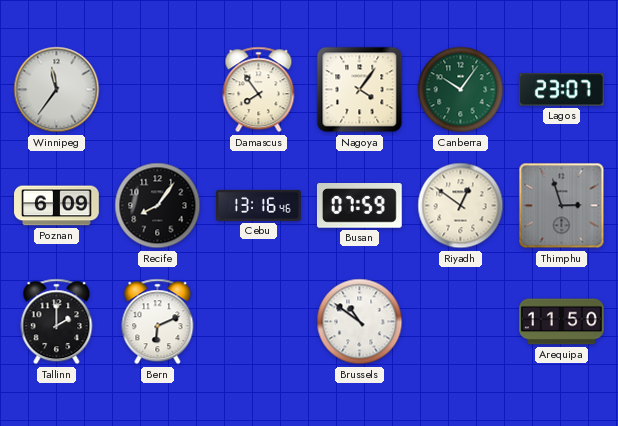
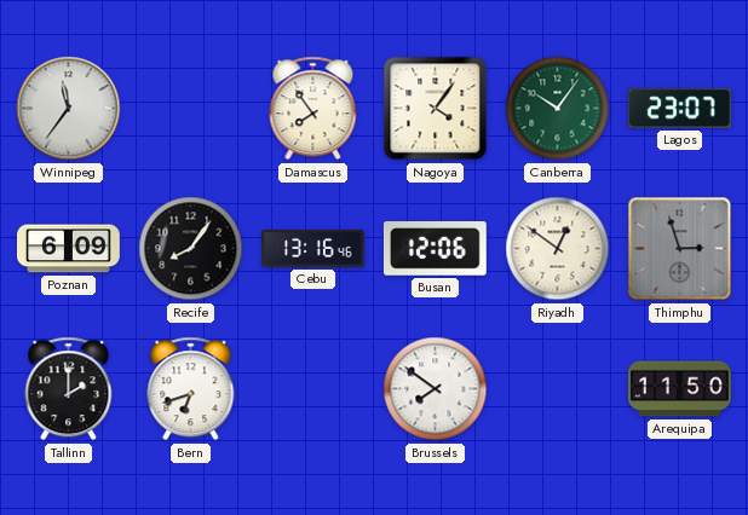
Busan: 07:59 -> 12:06 (435, 249)
Bern: 6:11 -> 6:42 (191, 389)
Brussels: 10:51 -> 7:51 (436, 389)
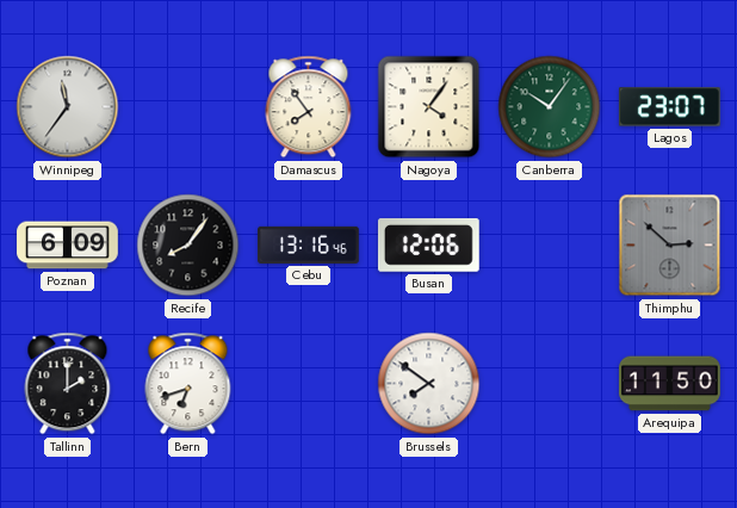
Riyadh: 12:51 -> none (558, 249)
Thimphu: 2:57 -> 2:52 (670, 246)
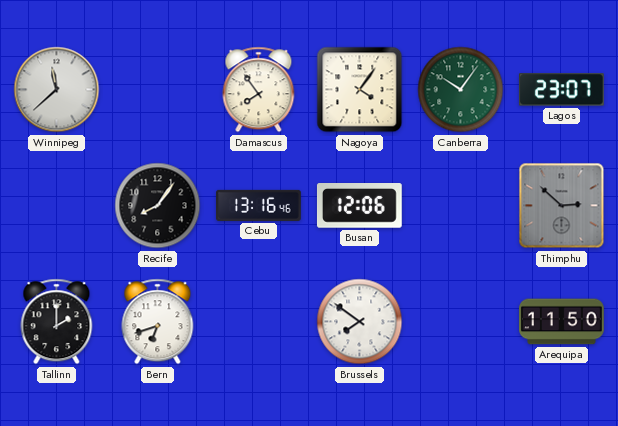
Winnipeg: 11:36 -> 11:38 (57, 90)
Poznan: 6:09 -> none (68, 246)
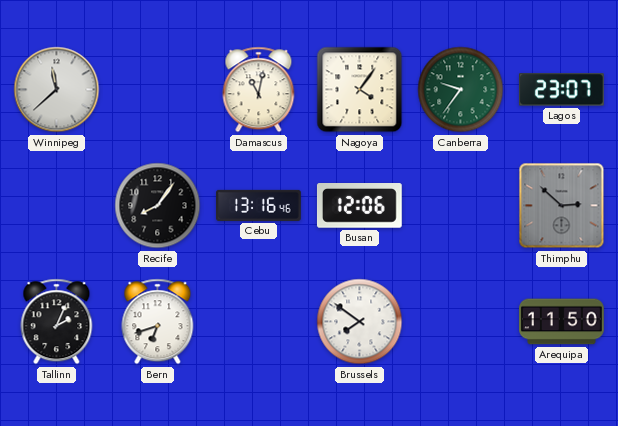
Damascus: 7:54 -> 11:02 (259, 90)
Canberra: 10:06 -> 9:36 (461, 90)
Tallinn: 2:00 -> 2:04 (57, 322)
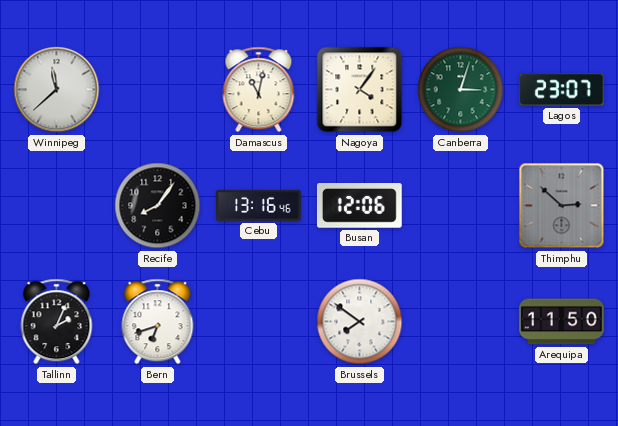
Canberra: 9:36 -> 3:03 (461, 90)
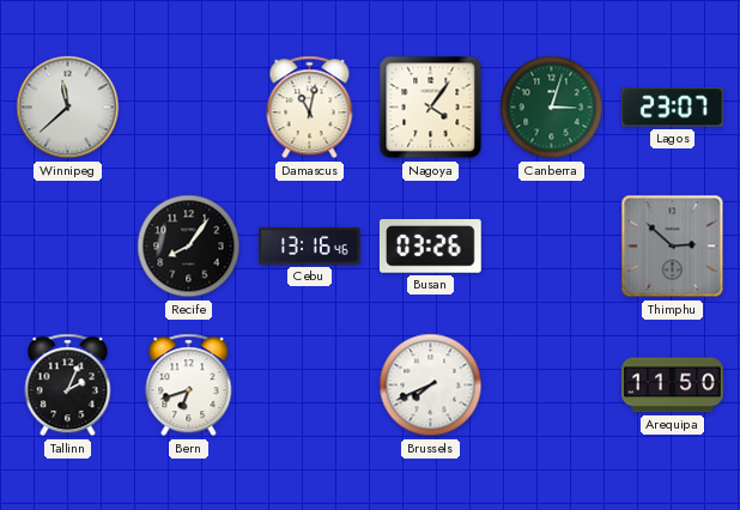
Busan: 12:06 -> 03:26 (430, 247)
Brussels: 7:51 -> 7:41 (431, 385)
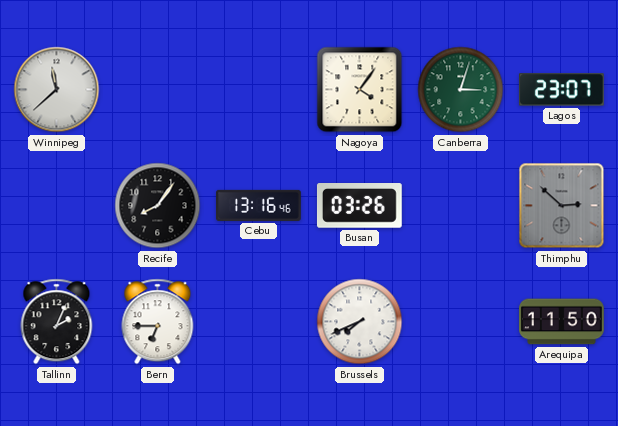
Damascus: 11:02 -> none (310, 108)
Bern: 6:42 -> 6:45 (158, 322)
